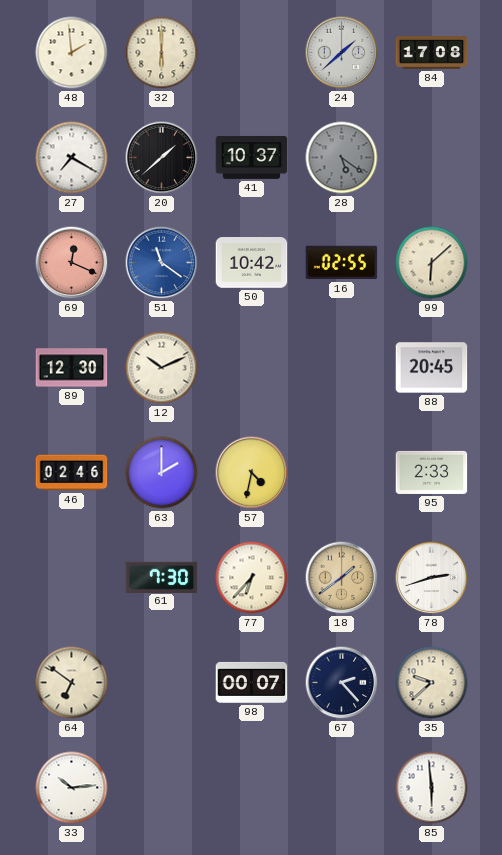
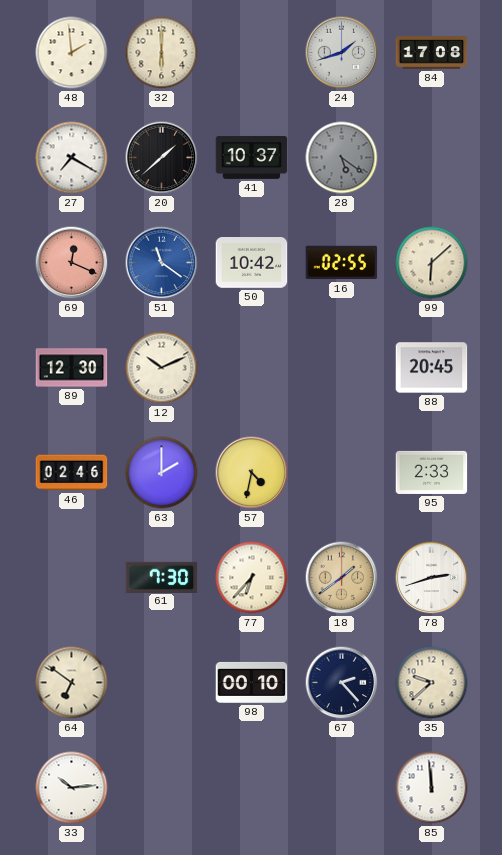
24: 1:38 -> 1:42 (342, 53)
98: 00:07 -> 00:10 (252, 682)
85: 5:59 -> 11:59 (432, 788)
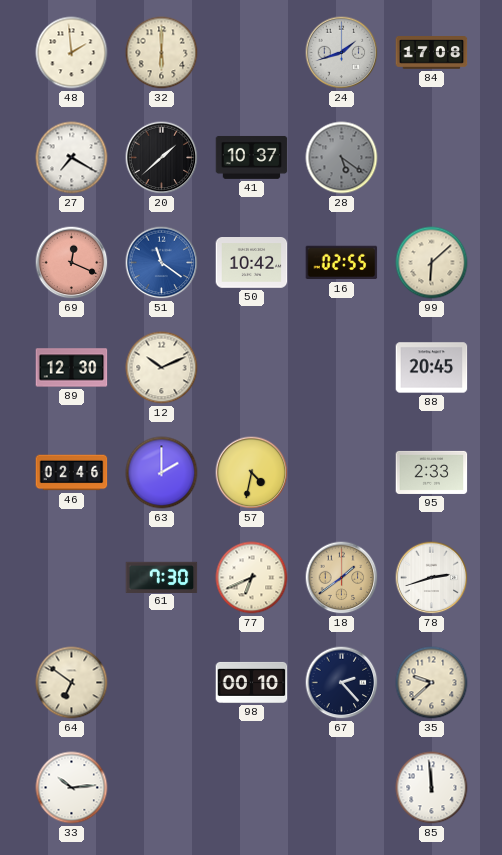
77: 6:37 -> 6:41 (252, 578)
